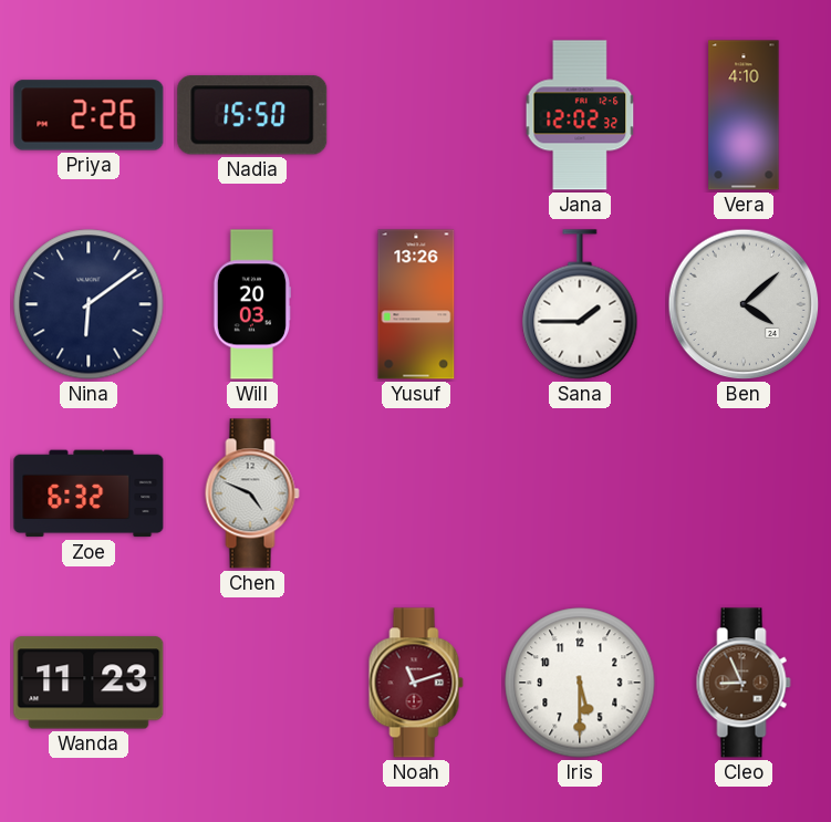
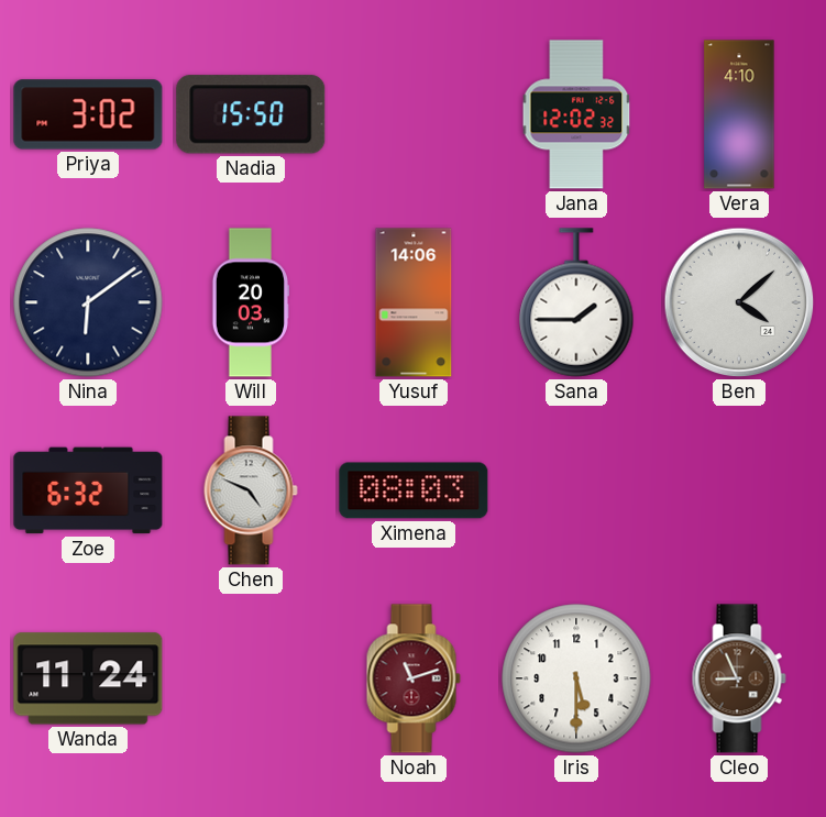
Priya: 2:26 -> 3:02 (88, 114)
Yusuf: 13:26 -> 14:06 (414, 302)
Ximena: none -> 08:03 (414, 490)
Wanda: 11:23 -> 11:24 (88, 678)
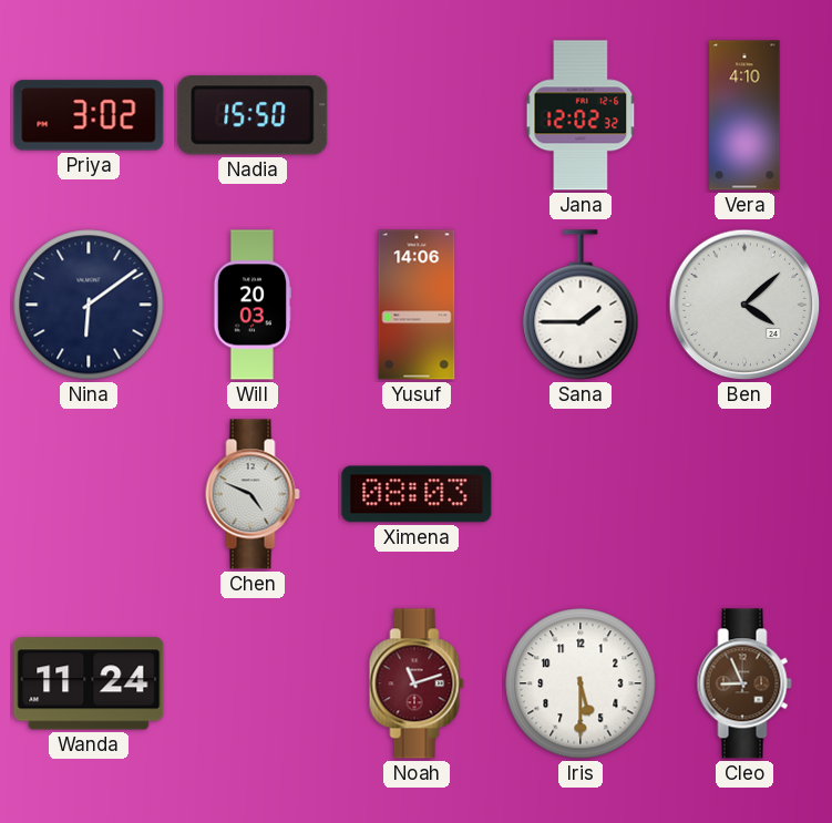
Zoe: 6:32 -> none (88, 490)
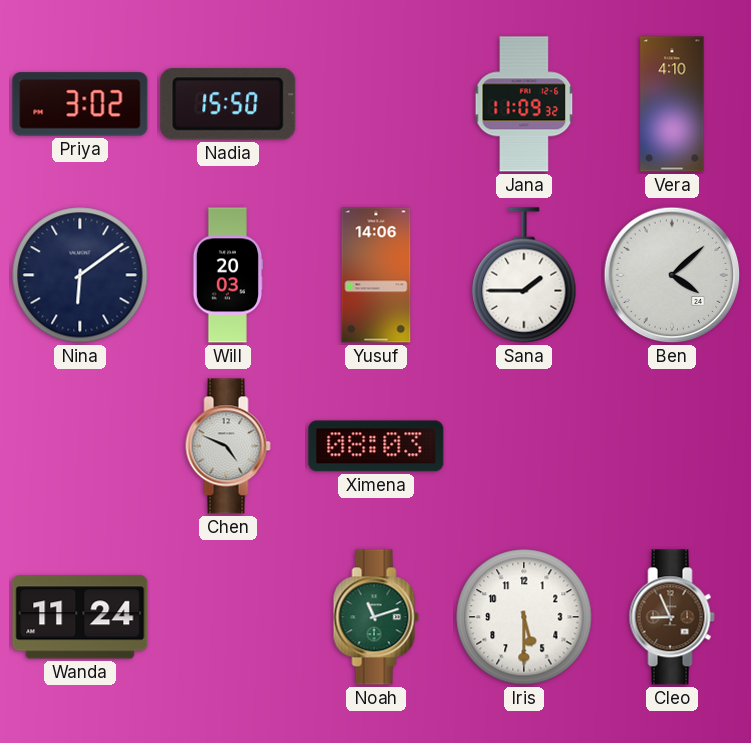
Jana: 12:02 -> 11:09 (524, 104)
Noah dial: burgundy -> green (376, 617)
